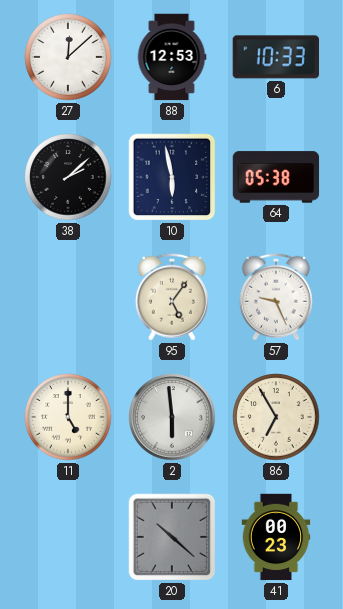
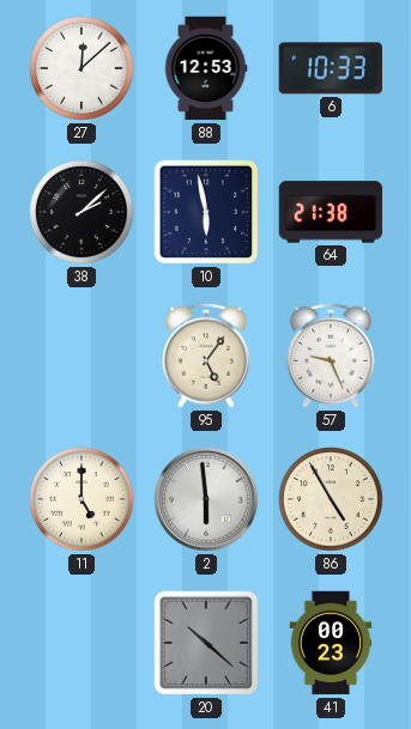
64: 05:38 -> 21:38 (331, 212)
86: 6:55 -> 4:55 (331, 499)
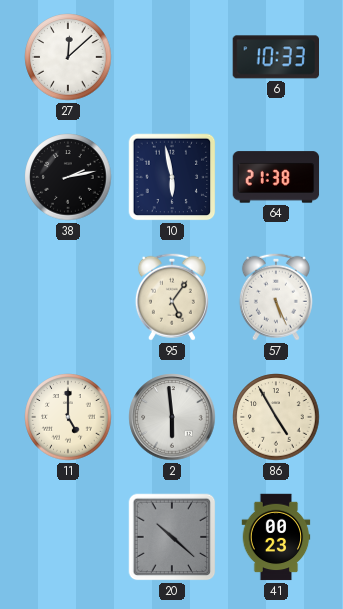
88: 12:53 -> none (206, 68)
38: 2:08 -> 2:13 (68, 177)
57: 9:26 -> 5:26 (276, 297)
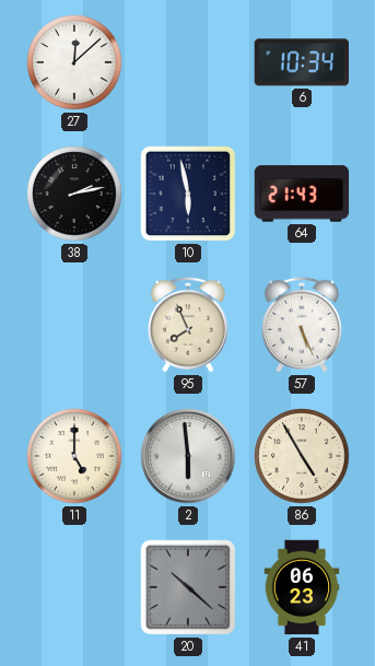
6: 10:33 -> 10:34 (301, 62)
64: 21:38 -> 21:43 (302, 194)
95: 5:06 -> 7:56 (188, 325)
41: 00:23 -> 06:23 (302, 587)
